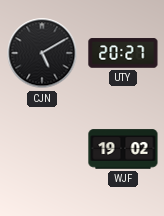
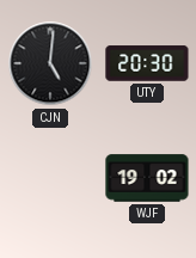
CJN: 5:10 -> 5:01 (50, 63)
UTY: 20:27 -> 20:30 (147, 63)
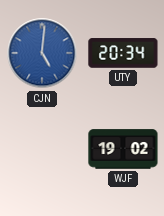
CJN dial: black -> blue (42, 53)
UTY: 20:30 -> 20:34 (123, 53)
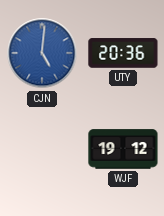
UTY: 20:34 -> 20:36 (123, 53)
WJF: 19:02 -> 19:12 (123, 149)
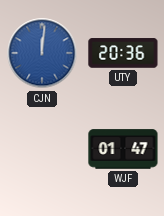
CJN: 5:01 -> 12:01 (42, 53)
WJF: 19:12 -> 01:47 (123, 149)
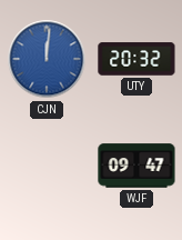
UTY: 20:36 -> 20:32 (136, 59)
WJF: 01:47 -> 09:47 (136, 166)
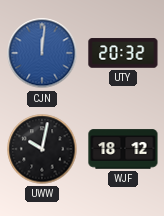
UWW: none -> 10:02 (42, 149)
WJF: 09:47 -> 18:12 (123, 149)
